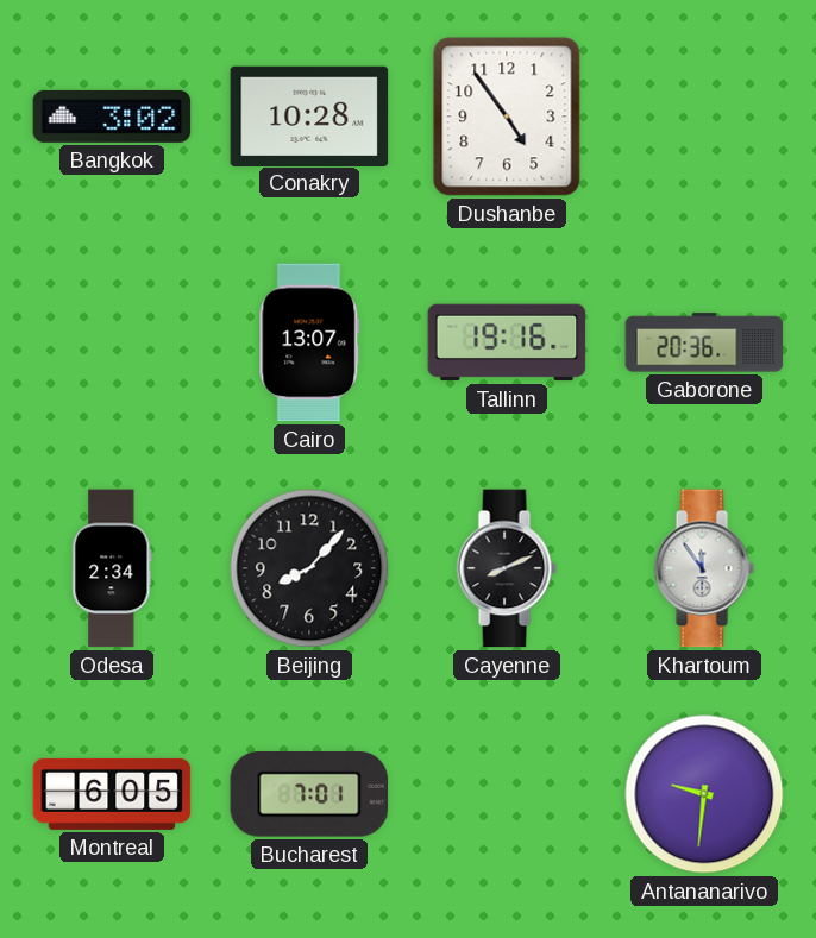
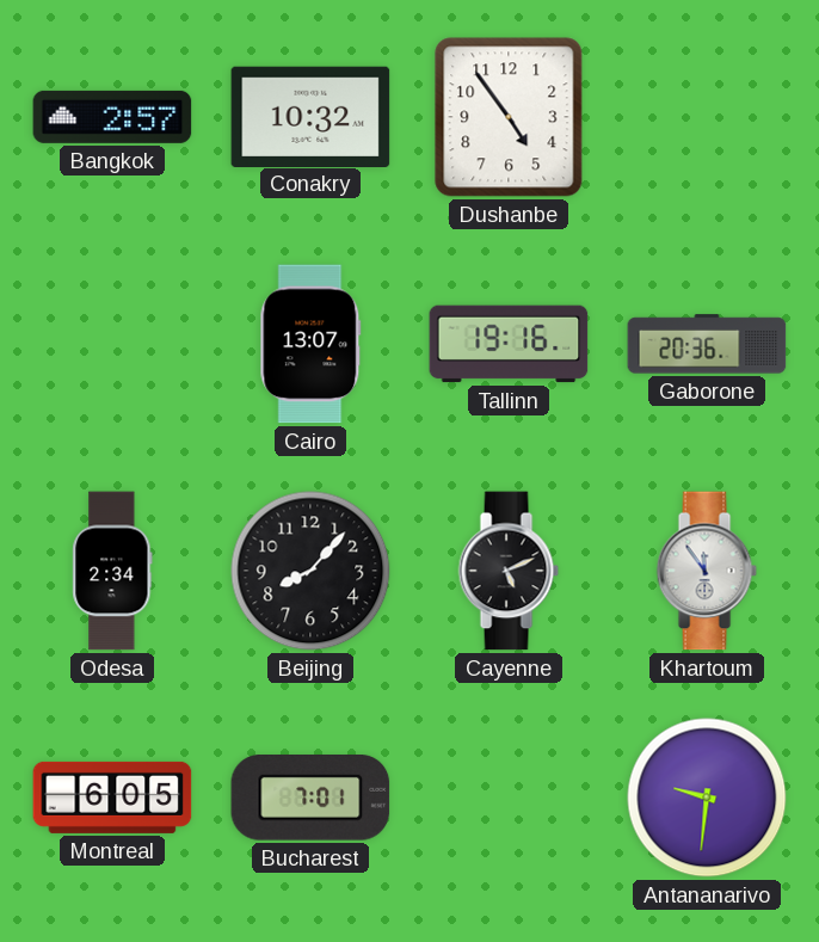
Bangkok: 3:02 -> 2:57 (112, 117)
Conakry: 10:28 -> 10:32 (310, 116)
Cayenne: 8:11 -> 5:11 (509, 571)
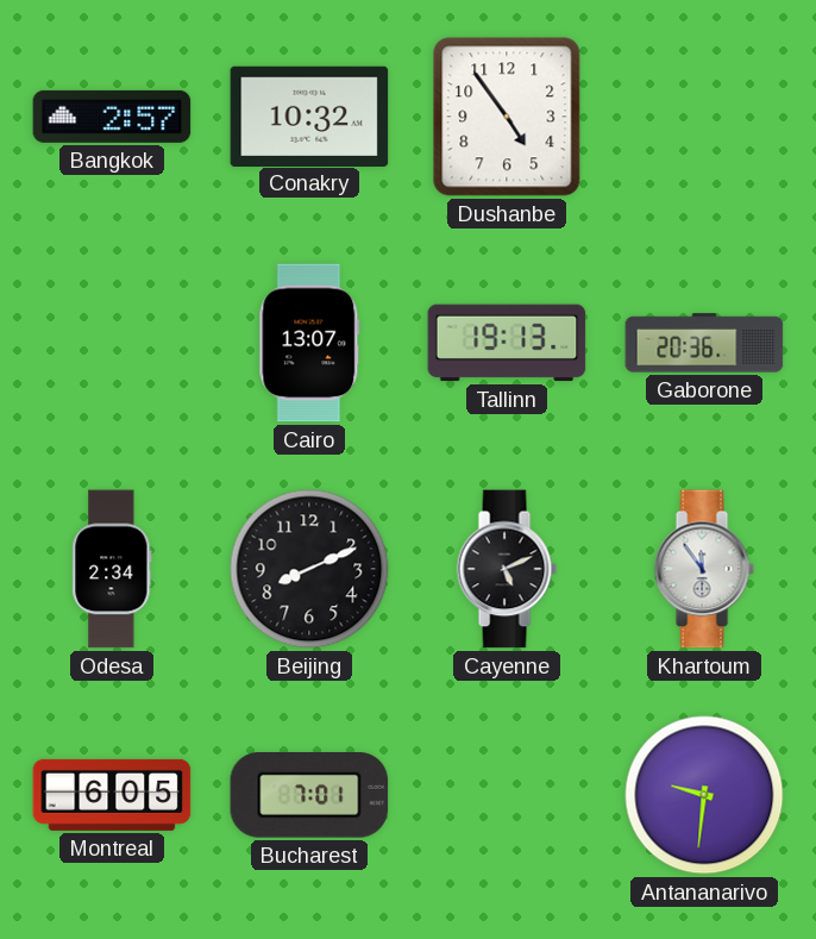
Tallinn: 19:16 -> 19:13 (507, 343)
Beijing: 8:07 -> 8:11 (309, 569)
